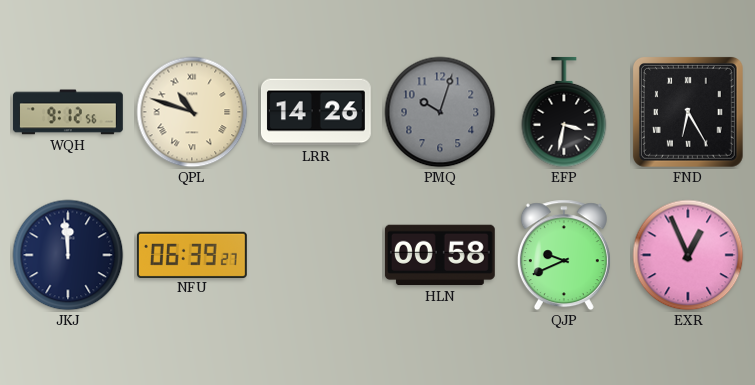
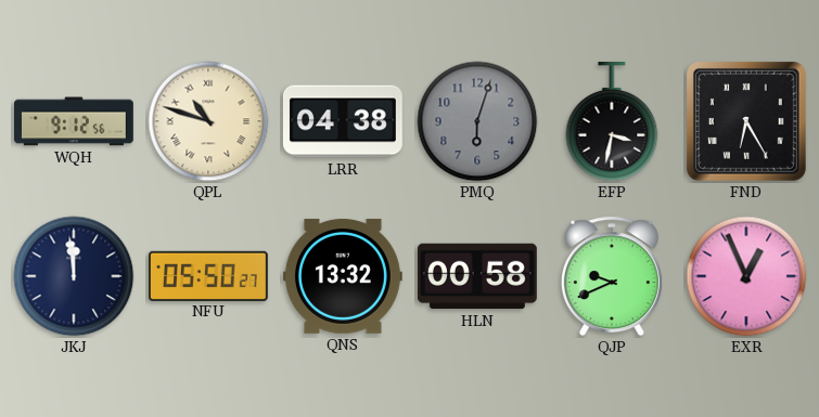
LRR: 14:26 -> 04:38 (343, 121)
PMQ: 10:03 -> 6:03 (477, 121)
NFU: 06:39 -> 05:50 (208, 275)
QNS: none -> 13:32 (343, 276)
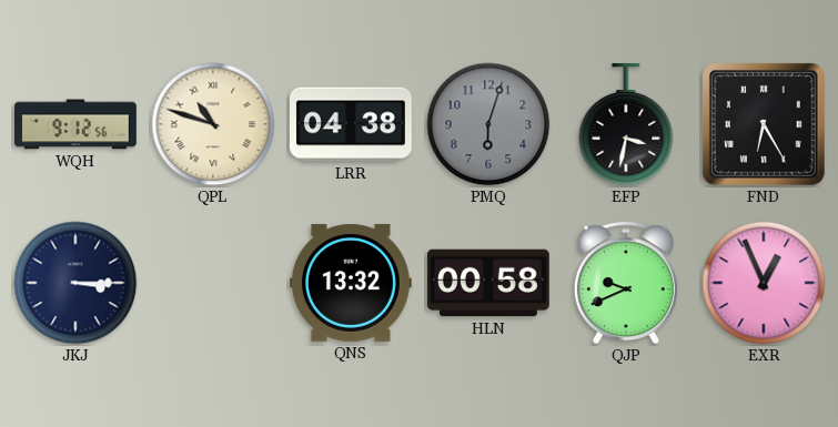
JKJ: 11:59 -> 3:15 (75, 283)
NFU: 05:50 -> none (208, 275)
